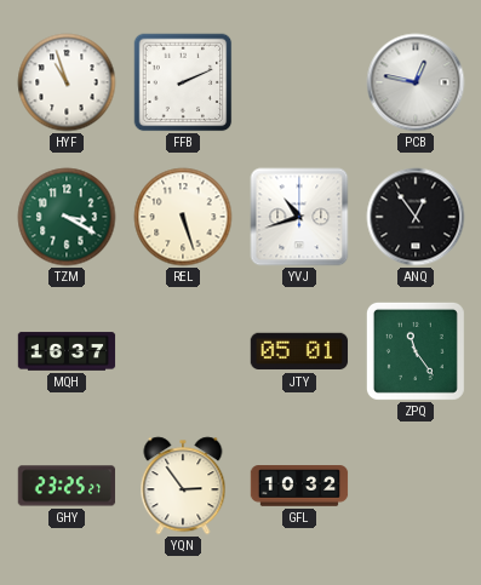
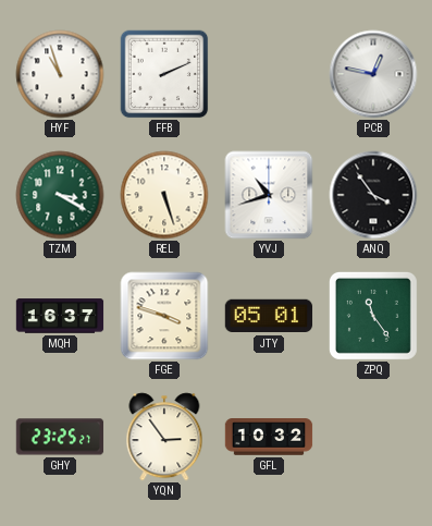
ANQ: 12:54 -> 3:54 (373, 195)
FGE: none -> 3:48 (164, 316)
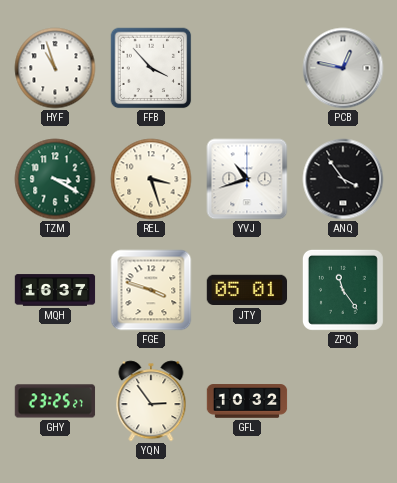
FFB: 2:11 -> 3:53 (151, 68)
REL: 5:27 -> 3:27 (151, 179)
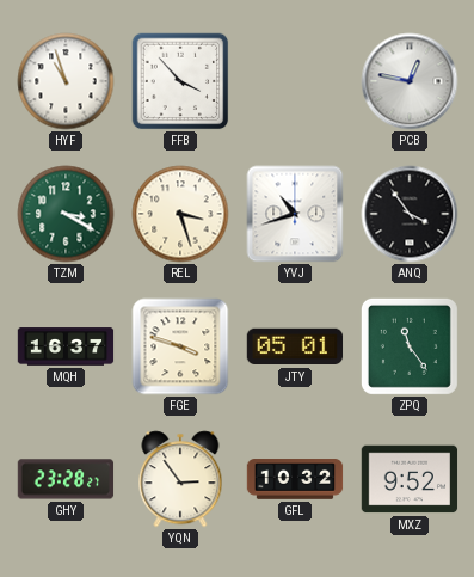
GHY: 23:25 -> 23:28 (66, 479)
MXZ: none -> 9:52 (410, 479)
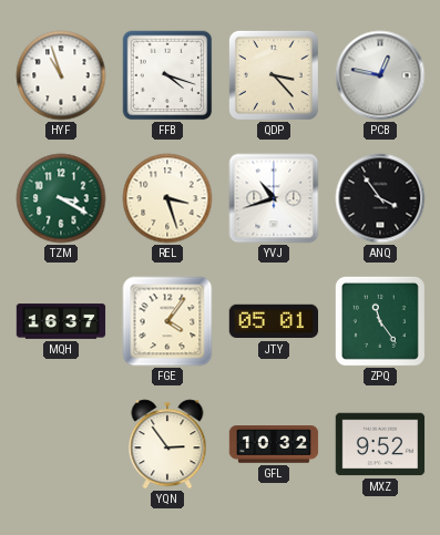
FFB: 3:53 -> 4:18 (167, 75)
QDP: none -> 3:23 (274, 75)
FGE: 3:48 -> 4:06 (167, 321)
GHY: 23:28 -> none (66, 479)
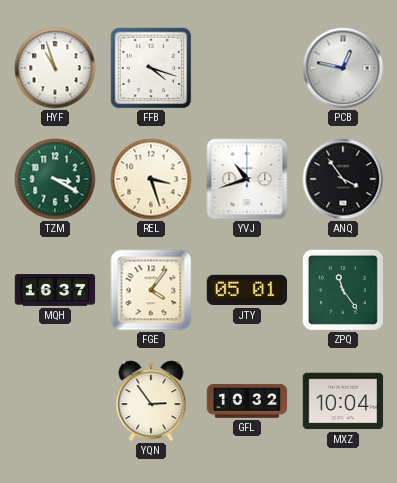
QDP: 3:23 -> none (274, 75)
MXZ: 9:52 -> 10:04 (343, 401)
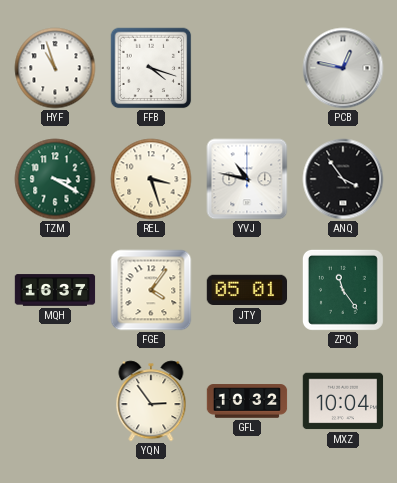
YVJ: 10:42 -> 10:47 (247, 179)
